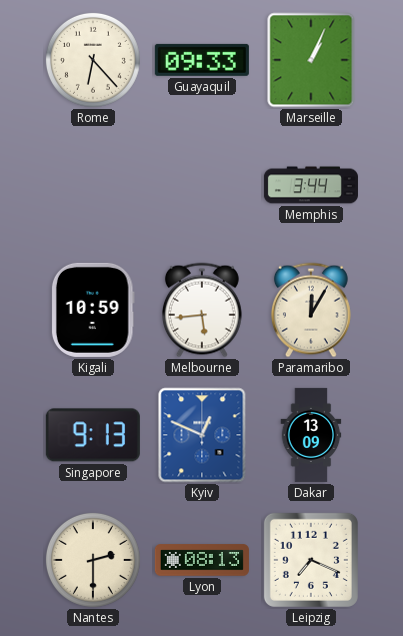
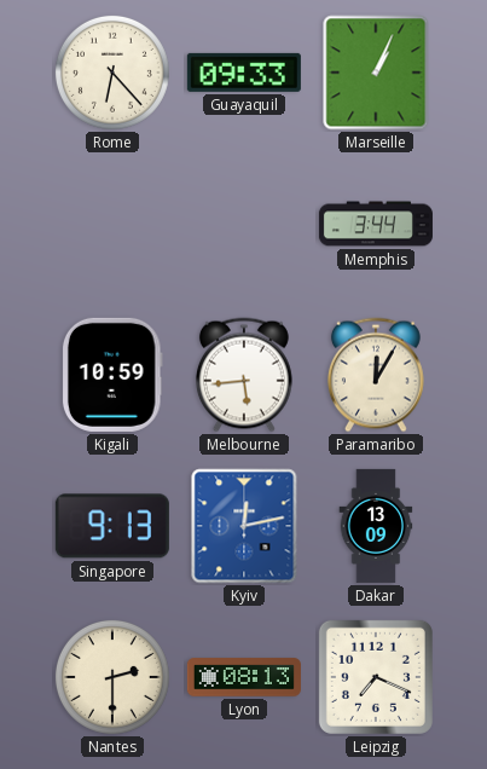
Kyiv: 12:49 -> 12:13 (244, 526)
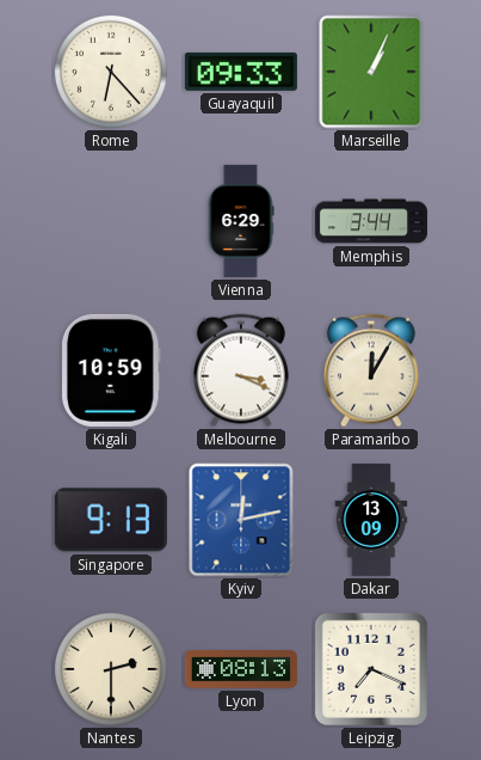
Vienna: none -> 6:29 (241, 221)
Melbourne: 5:44 -> 3:19 (241, 370)
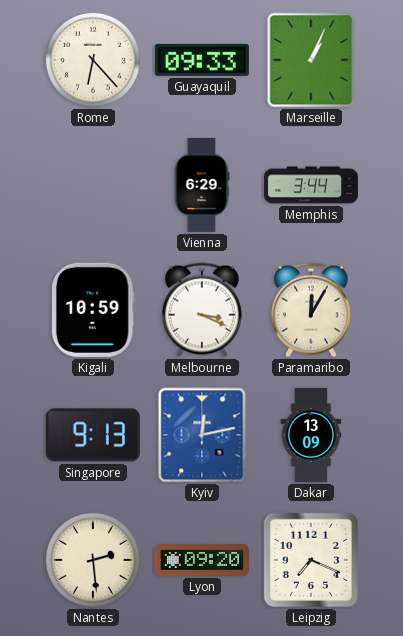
Nantes: 2:30 -> 2:29 (93, 560)
Lyon: 08:13 -> 09:20 (202, 560)
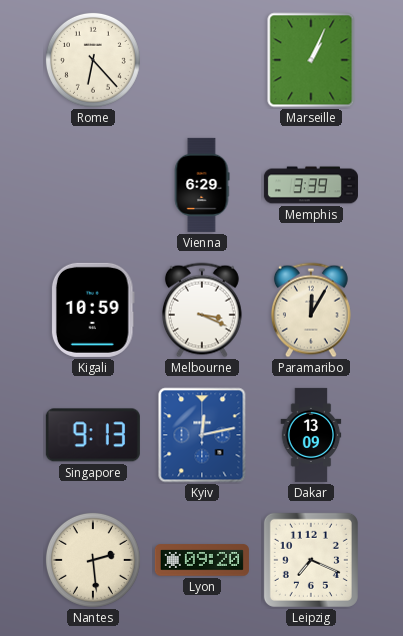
Guayaquil: 09:33 -> none (202, 60)
Memphis: 3:44 -> 3:39 (311, 185)
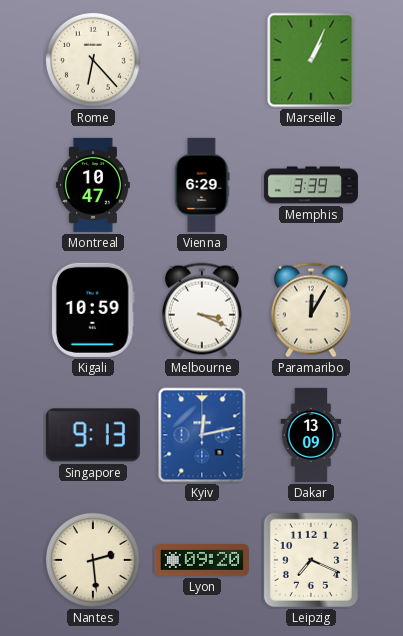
Montreal: none -> 10:47 (93, 185)
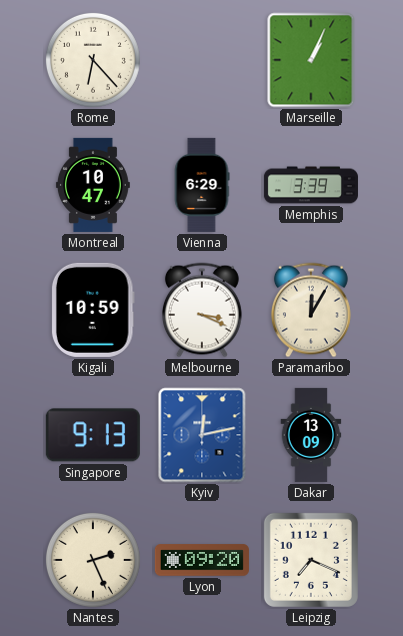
Nantes: 2:29 -> 2:26 (93, 560)
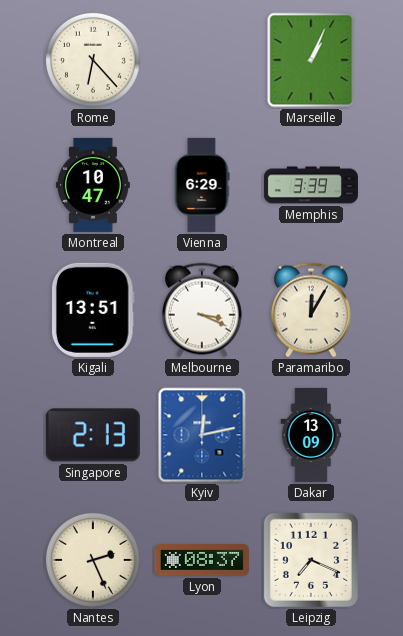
Kigali: 10:59 -> 13:51 (93, 310)
Singapore: 9:13 -> 2:13 (93, 435)
Lyon: 09:20 -> 08:37 (202, 560)
